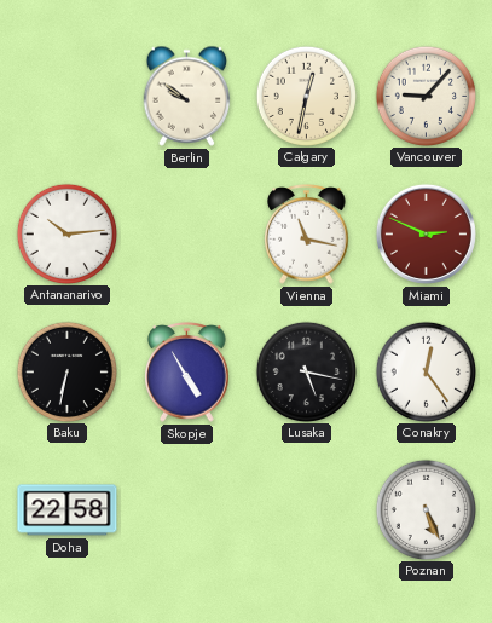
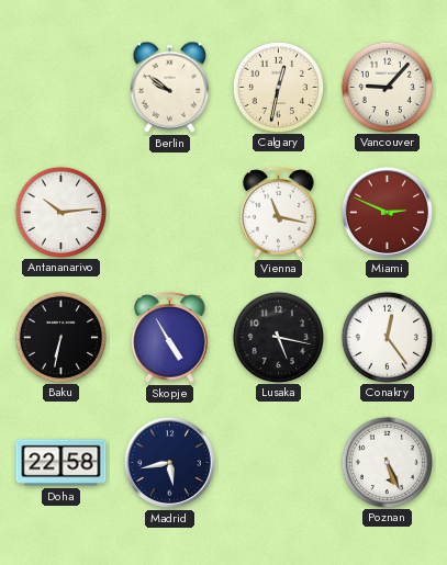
Madrid: none -> 5:43 (169, 462)
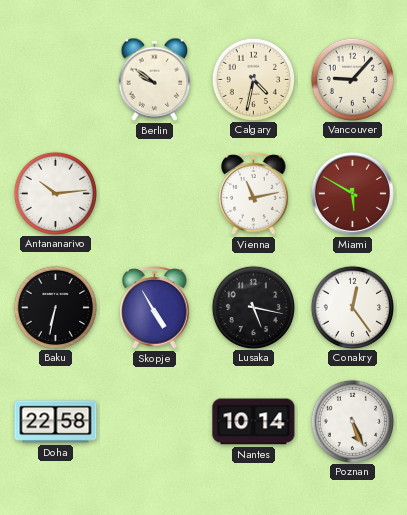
Calgary: 12:32 -> 4:32 (253, 79)
Vienna: 11:17 -> 11:13 (254, 194)
Miami: 2:49 -> 5:50 (352, 193)
Madrid: 5:43 -> none (169, 462)
Nantes: none -> 10:14 (254, 422)
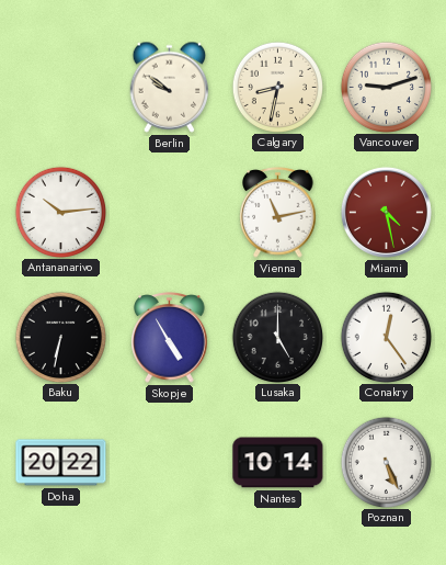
Calgary: 4:32 -> 8:32 (277, 87)
Vancouver: 9:07 -> 9:12 (386, 87)
Miami: 5:50 -> 4:28 (386, 212)
Lusaka: 5:17 -> 5:00 (277, 337)
Doha: 22:58 -> 20:22 (61, 463)
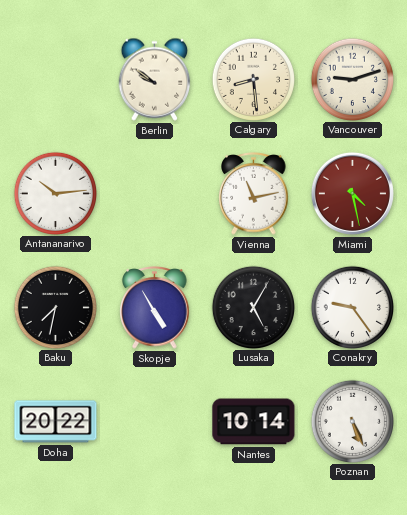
Calgary: 8:32 -> 8:29 (253, 79)
Baku: 6:32 -> 7:32 (55, 307)
Lusaka: 5:00 -> 5:05 (253, 307)
Conakry: 12:24 -> 9:24 (352, 307)
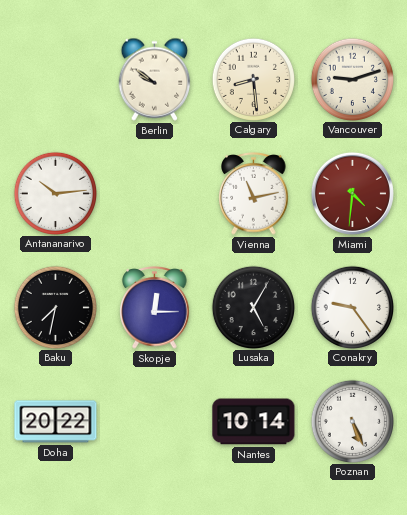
Miami: 4:28 -> 4:31 (352, 193)
Skopje: 4:55 -> 12:15 (155, 308)
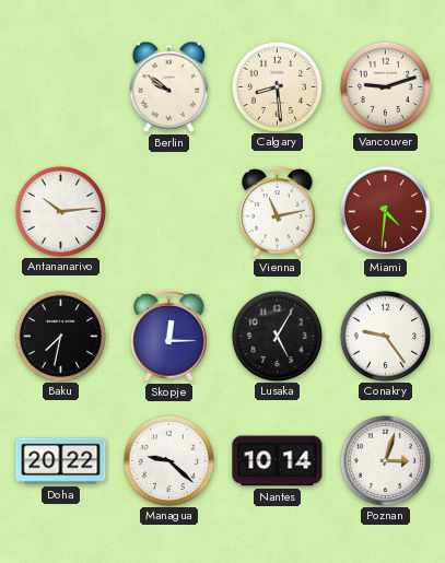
Managua: none -> 9:22 (168, 460)
Poznan: 5:26 -> 3:03 (385, 460)
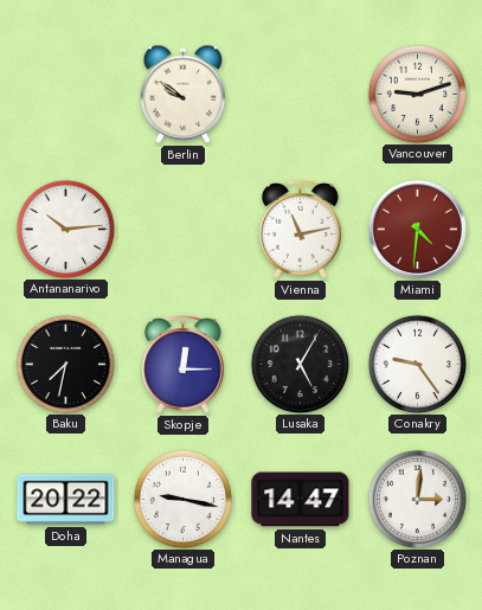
Calgary: 8:29 -> none (277, 86)
Managua: 9:22 -> 9:17 (182, 499)
Nantes: 10:14 -> 14:47 (301, 500)
Poznan: 3:03 -> 3:01 (417, 499)
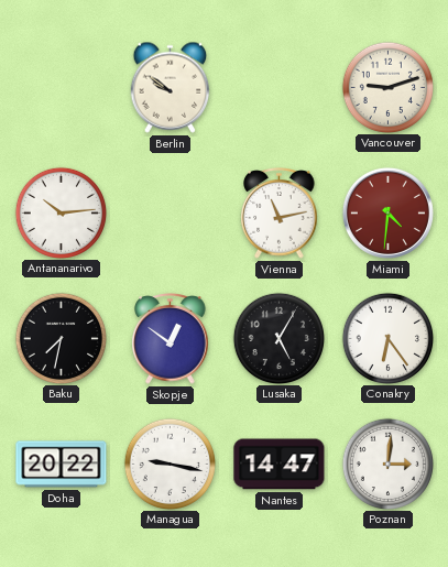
Skopje: 12:15 -> 12:51 (171, 339)
Conakry: 9:24 -> 6:24 (387, 338)
